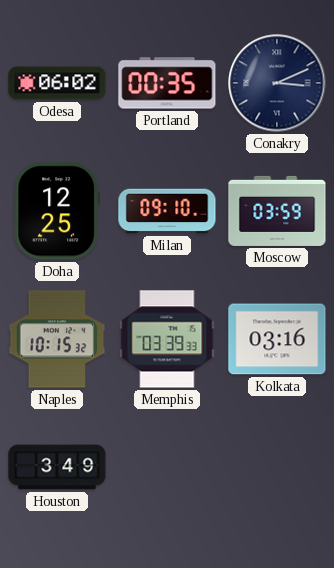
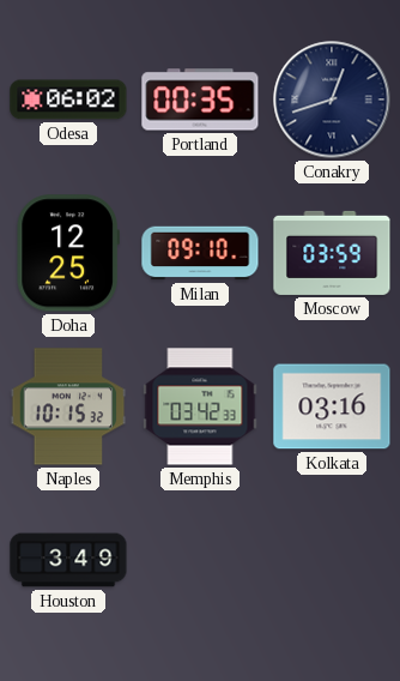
Conakry: 3:11 -> 12:42 (332, 100)
Memphis: 03:39 -> 03:42 (200, 406)
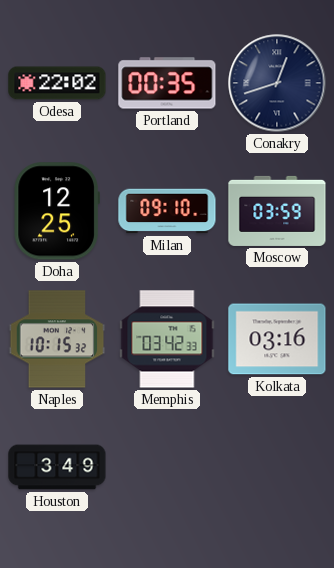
Odesa: 06:02 -> 22:02 (57, 83)
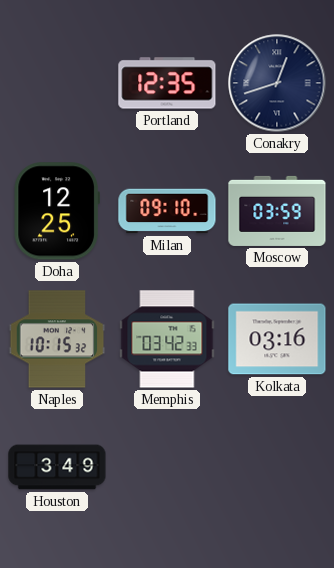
Odesa: 22:02 -> none (57, 83)
Portland: 00:35 -> 12:35 (167, 83)
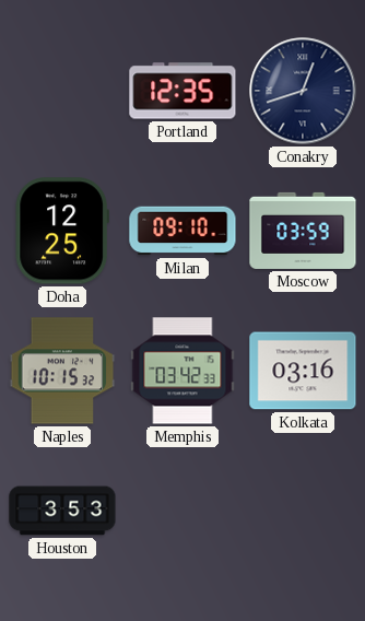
Houston: 3:49 -> 3:53 (62, 511)
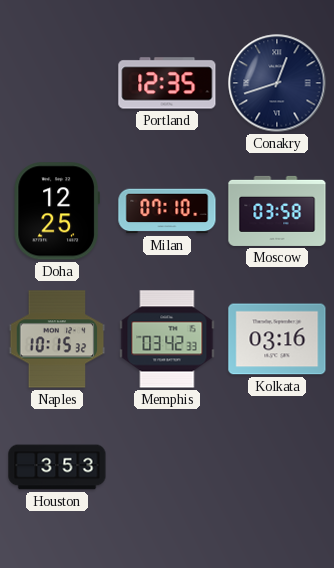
Milan: 09:10 -> 07:10 (167, 211)
Moscow: 03:59 -> 03:58 (277, 211)
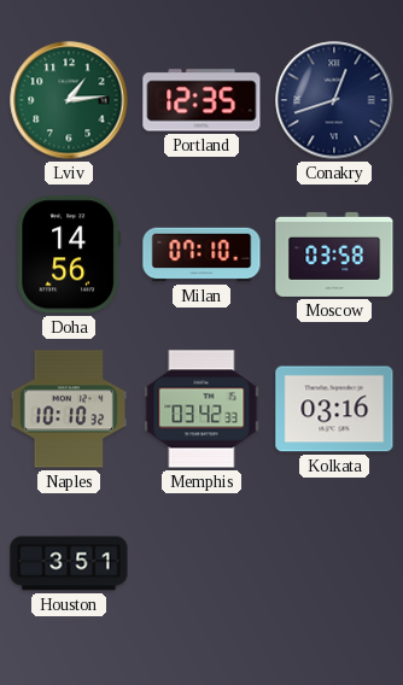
Lviv: none -> 1:14 (69, 100)
Doha: 12:25 -> 14:56 (69, 254)
Naples: 10:15 -> 10:10 (69, 409)
Houston: 3:53 -> 3:51 (69, 563)
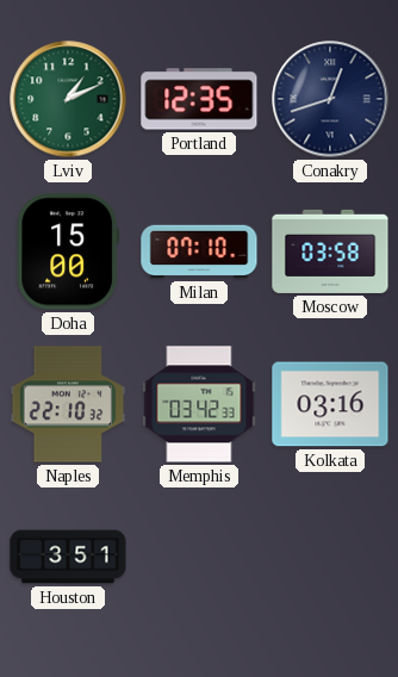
Lviv: 1:14 -> 1:11 (68, 99)
Doha: 14:56 -> 15:00 (68, 251)
Naples: 10:10 -> 22:10 (68, 404)
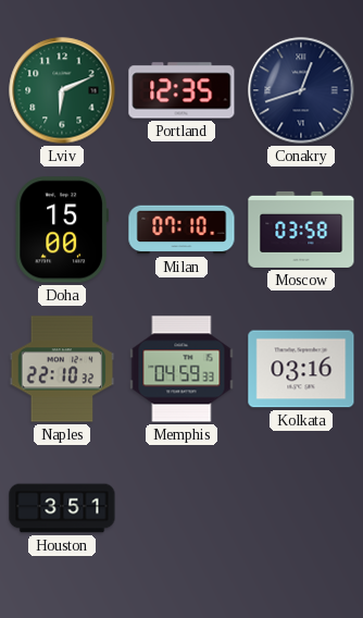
Lviv: 1:11 -> 6:11 (62, 90)
Memphis: 03:42 -> 04:59 (181, 369)
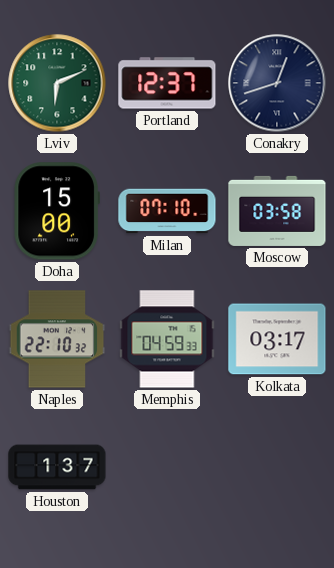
Portland: 12:35 -> 12:37 (167, 83)
Kolkata: 03:16 -> 03:17 (277, 339)
Houston: 3:51 -> 1:37 (57, 467)
